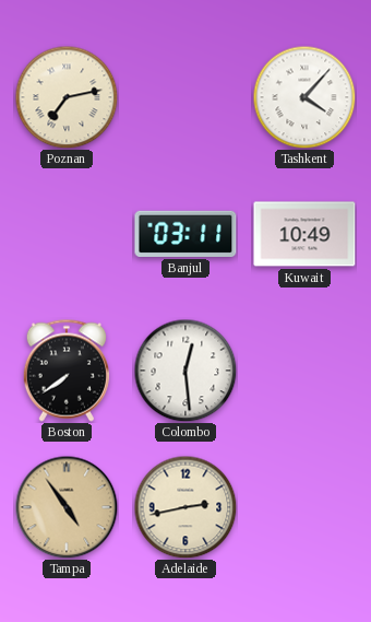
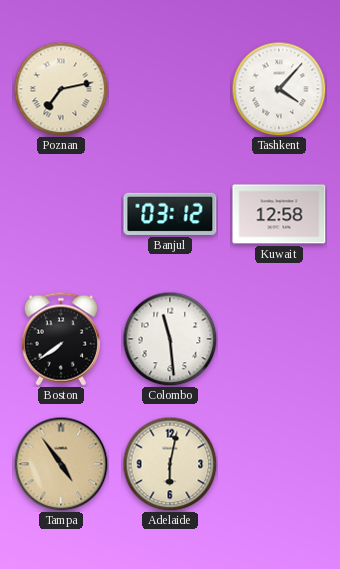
Banjul: 03:11 -> 03:12 (170, 214)
Kuwait: 10:49 -> 12:58 (279, 214)
Colombo: 12:29 -> 11:29 (170, 339)
Adelaide: 2:43 -> 6:02 (170, 464)
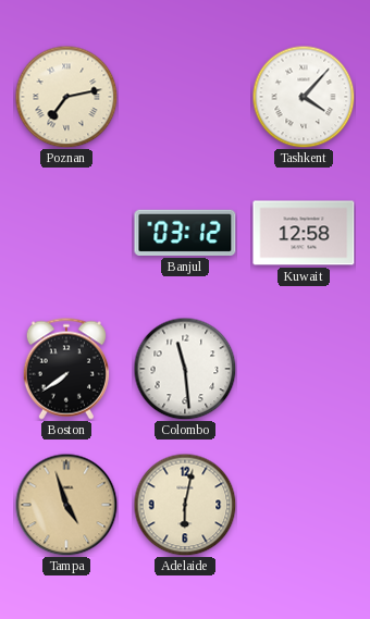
Tampa: 4:54 -> 4:57 (66, 505)
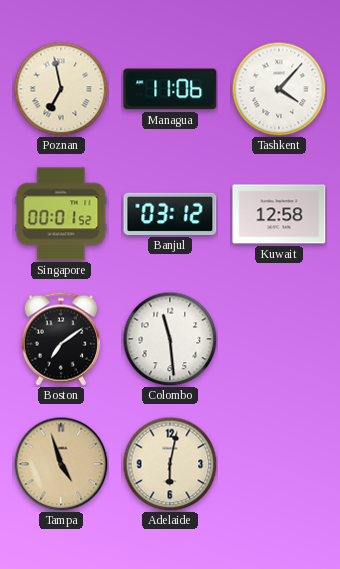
Poznan: 7:13 -> 6:58 (61, 89)
Managua: none -> 11:06 (170, 89)
Singapore: none -> 00:01 (61, 214)
Boston: 7:39 -> 7:09 (61, 339)
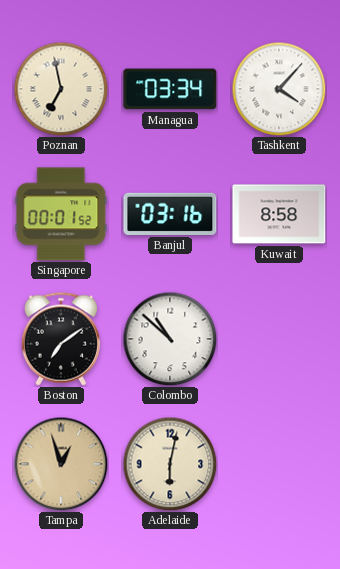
Managua: 11:06 -> 03:34 (170, 89)
Banjul: 03:12 -> 03:16 (170, 214)
Kuwait: 12:58 -> 8:58 (279, 214)
Colombo: 11:29 -> 10:52 (170, 339)
Tampa: 4:57 -> 12:57 (61, 464)
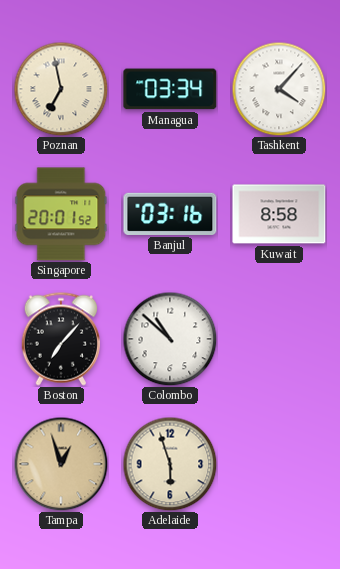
Singapore: 00:01 -> 20:01 (61, 214)
Boston: 7:09 -> 7:07 (61, 339)
Adelaide: 6:02 -> 5:57 (170, 464)
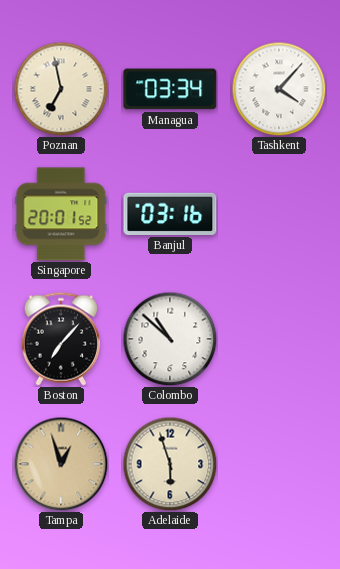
Kuwait: 8:58 -> none (279, 214)
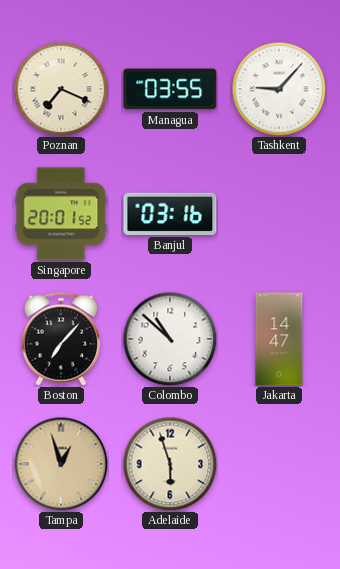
Poznan: 6:58 -> 7:19 (61, 89)
Managua: 03:34 -> 03:55 (170, 89)
Tashkent: 4:07 -> 9:07 (279, 89)
Jakarta: none -> 14:47 (279, 339)
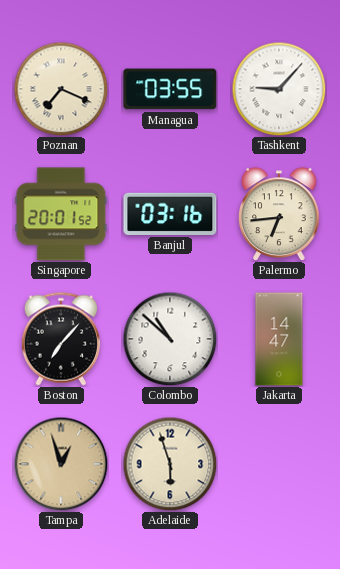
Palermo: none -> 6:44 (279, 214)
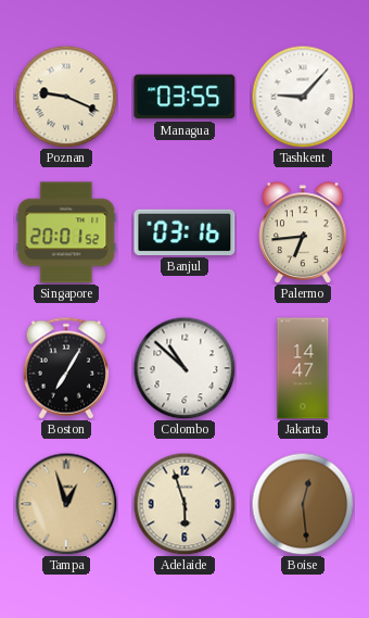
Poznan: 7:19 -> 9:19 (66, 97)
Boston: 7:07 -> 7:05 (66, 368)
Boise: none -> 12:29 (303, 504)
